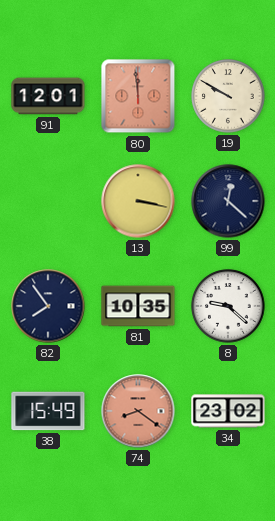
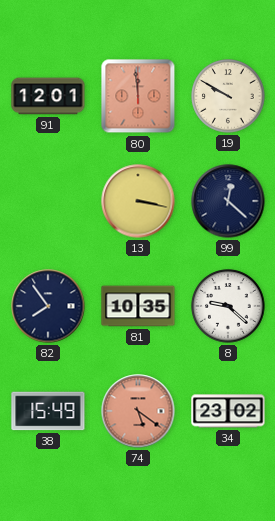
74: 8:21 -> 5:21 (138, 411)
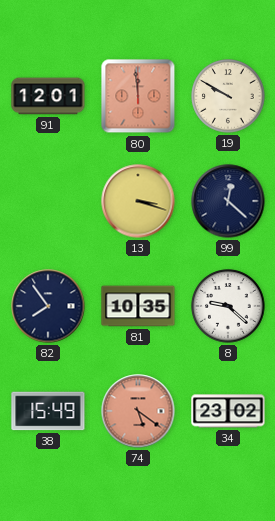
13: 3:17 -> 3:18 (138, 201)
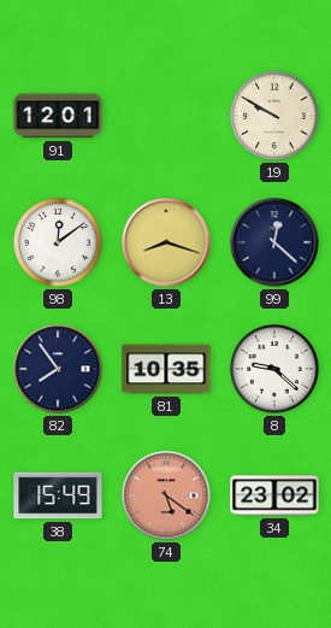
80: 11:59 -> none (138, 96)
98: none -> 12:09 (58, 242)
13: 3:18 -> 8:18 (166, 242)
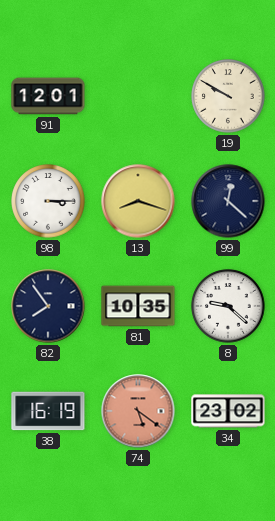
98: 12:09 -> 3:15 (48, 201)
38: 15:49 -> 16:19 (48, 411)
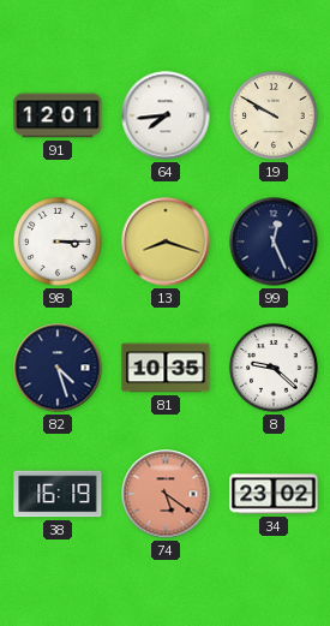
64: none -> 7:44 (166, 115)
99: 12:22 -> 12:26 (274, 242)
82: 7:54 -> 4:27 (58, 368)
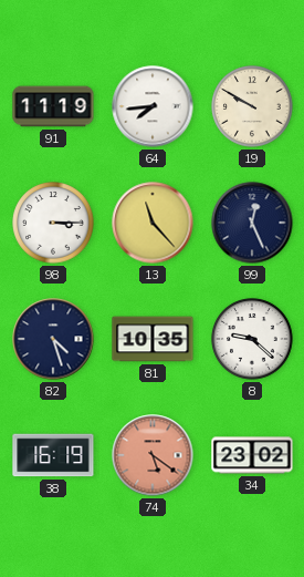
91: 12:01 -> 11:19 (53, 106)
13: 8:18 -> 11:23 (153, 223)
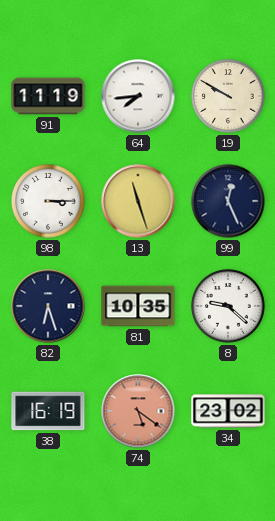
13: 11:23 -> 11:27 (138, 201)
82: 4:27 -> 6:27 (48, 306)
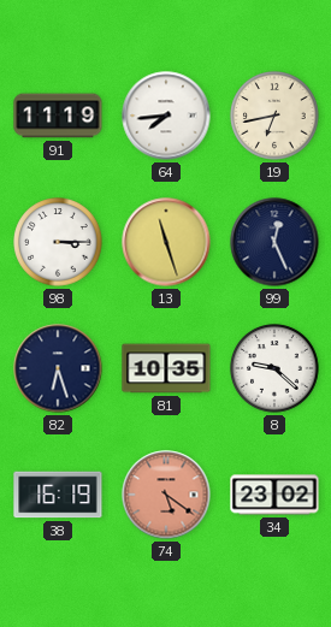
19: 9:50 -> 6:43 (274, 116)
